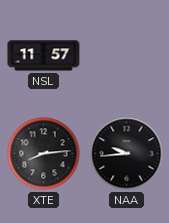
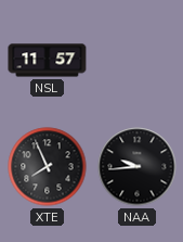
XTE: 8:14 -> 7:56 (48, 167)
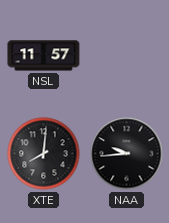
XTE: 7:56 -> 8:01 (44, 154)
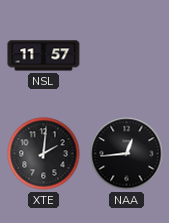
XTE: 8:01 -> 2:01 (44, 154)
NAA: 9:44 -> 12:44 (127, 154)
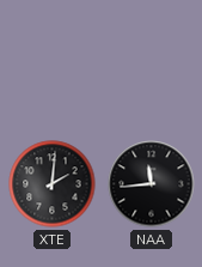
NSL: 11:57 -> none (44, 56)
NAA: 12:44 -> 11:44 (152, 184)
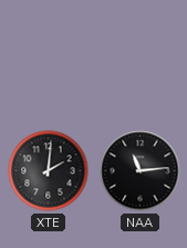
NAA: 11:44 -> 11:14 (141, 171)
